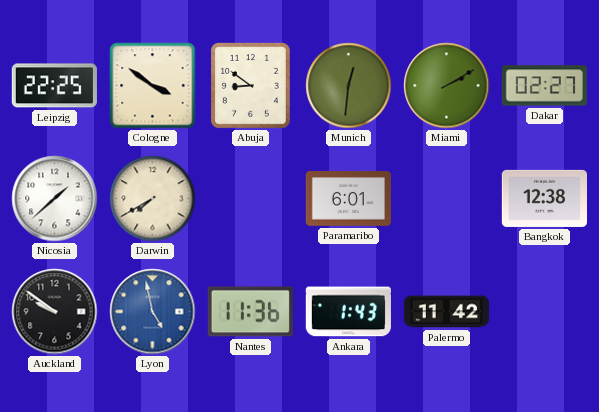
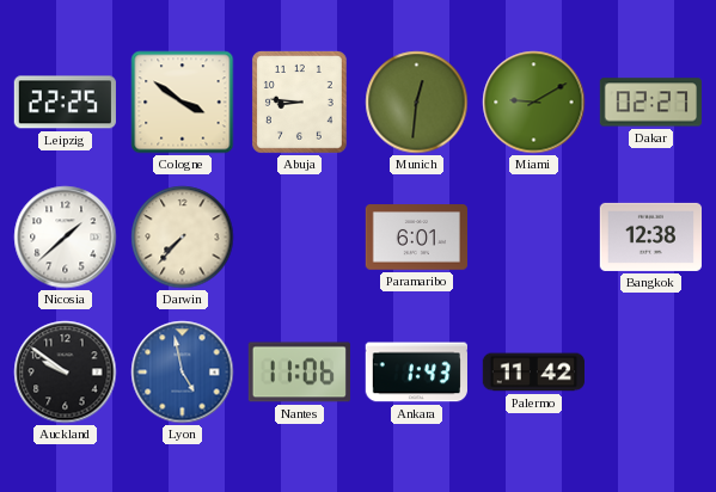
Abuja: 8:51 -> 8:46 (299, 102)
Miami: 2:10 -> 9:10 (534, 103)
Darwin: 7:40 -> 7:37 (183, 238)
Nantes: 11:36 -> 11:06 (299, 373)
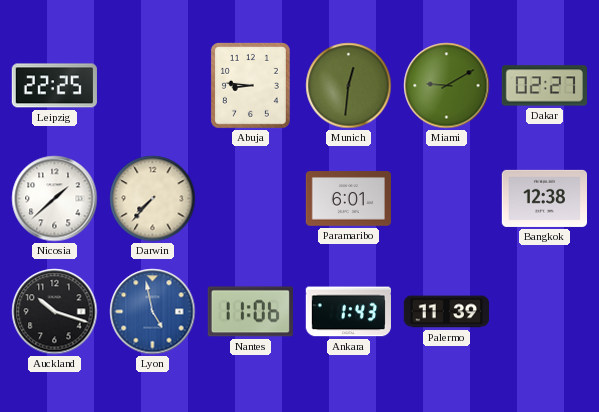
Cologne: 3:51 -> none (183, 103)
Auckland: 9:51 -> 10:18 (55, 312)
Palermo: 11:42 -> 11:39 (446, 312)
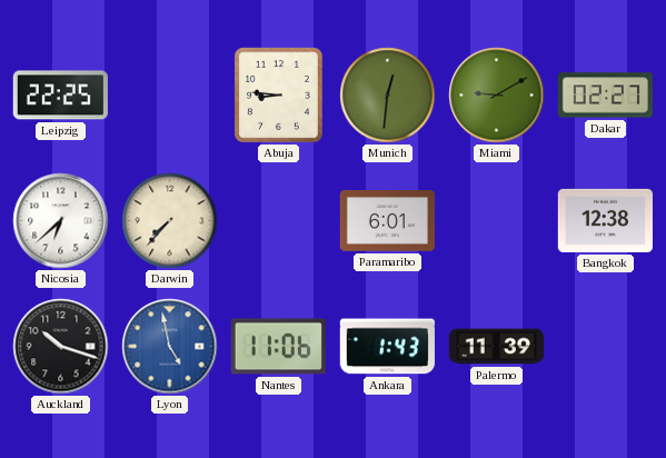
Nicosia: 1:38 -> 6:38 (61, 221)
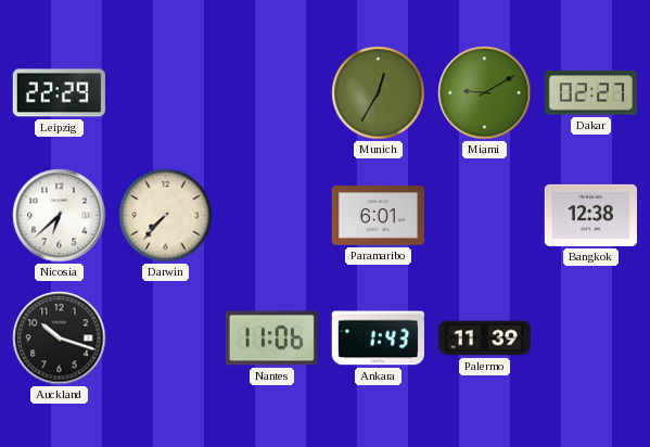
Leipzig: 22:25 -> 22:29 (59, 93)
Abuja: 8:46 -> none (278, 94)
Munich: 12:31 -> 12:35 (379, 93)
Lyon: 4:58 -> none (170, 347)
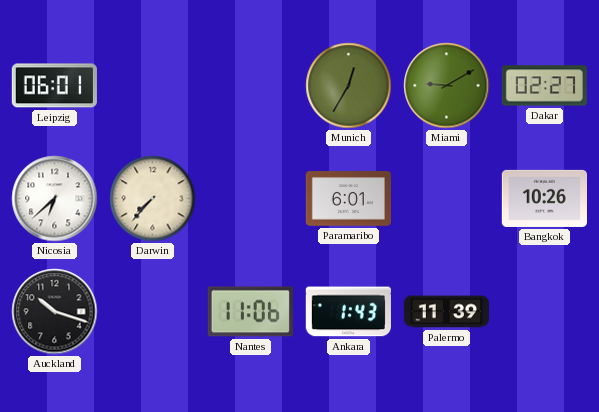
Leipzig: 22:29 -> 06:01 (54, 86)
Bangkok: 12:38 -> 10:26 (544, 198)
